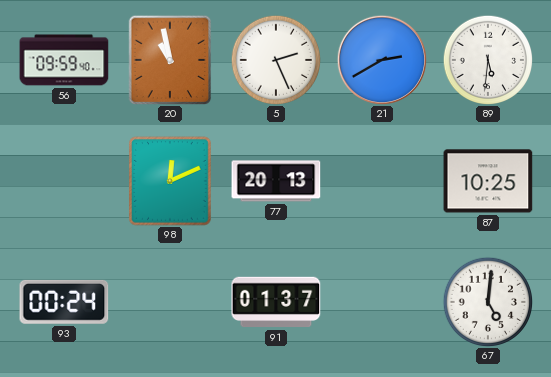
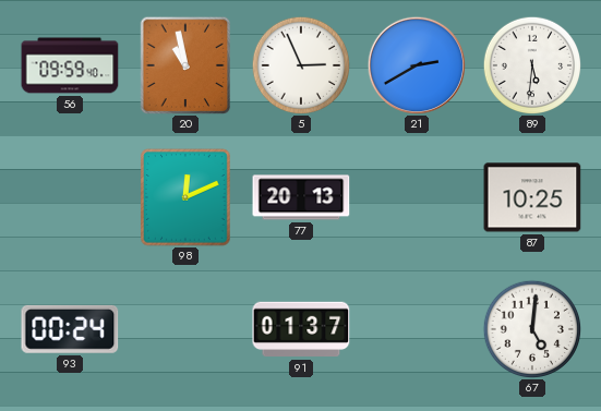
5: 2:26 -> 2:56 (300, 64)
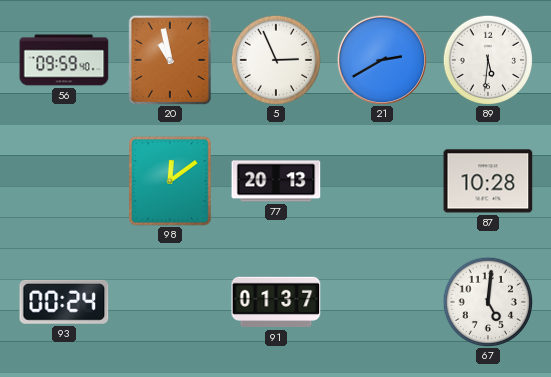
98: 12:11 -> 12:09 (170, 181)
87: 10:25 -> 10:28 (488, 181)
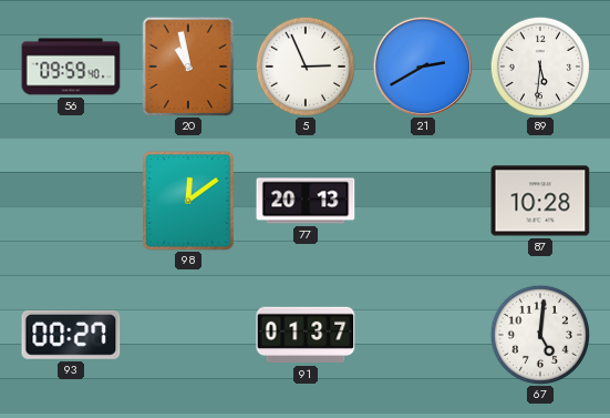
93: 00:24 -> 00:27 (71, 335)
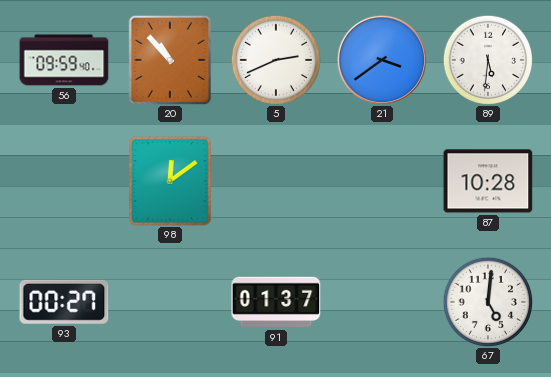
20: 10:58 -> 10:53 (170, 60)
5: 2:56 -> 2:41 (275, 59)
21: 2:40 -> 3:39 (381, 59)
77: 20:13 -> none (306, 201)
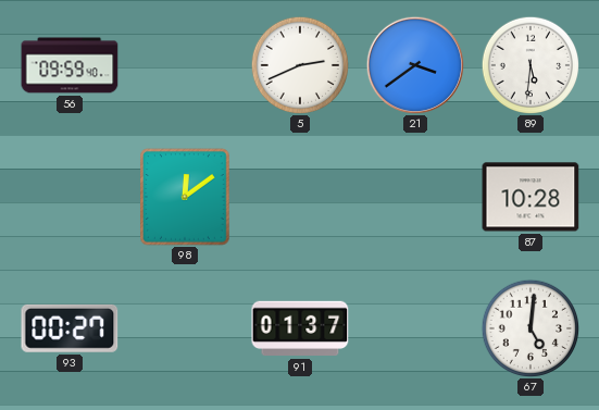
20: 10:53 -> none (170, 60)
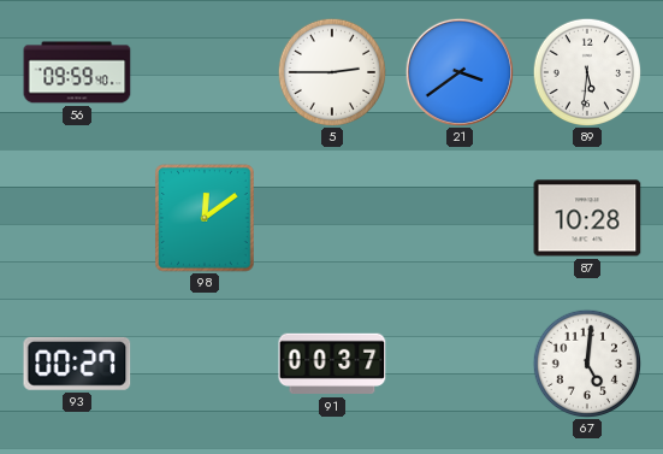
5: 2:41 -> 2:45 (331, 71)
91: 01:37 -> 00:37 (332, 364)
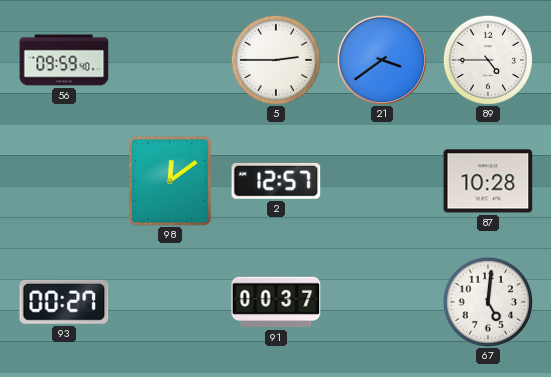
89: 5:31 -> 4:45 (487, 59)
2: none -> 12:57 (276, 181)
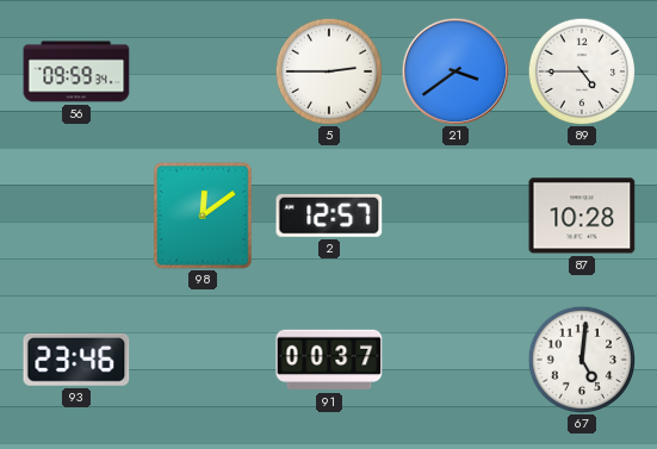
56: 09:59:40 -> 09:59:34 (76, 71)
93: 00:27 -> 23:46 (76, 360)
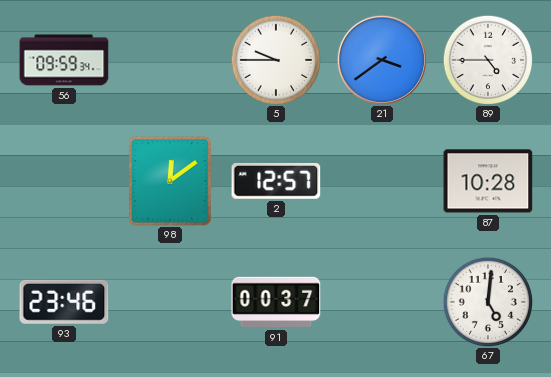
5: 2:45 -> 9:45 (275, 59)
